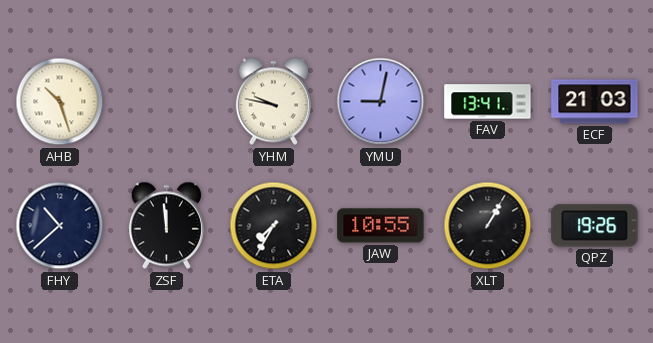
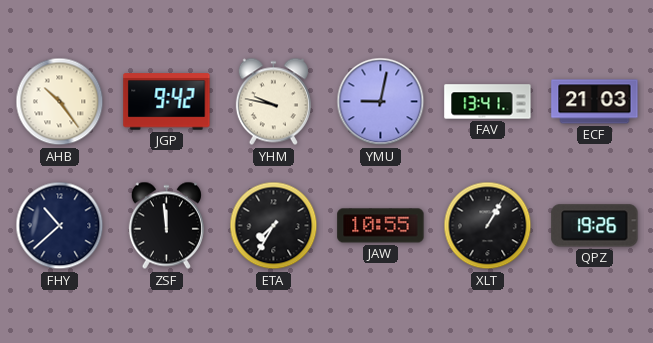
AHB: 10:27 -> 10:24 (60, 102)
JGP: none -> 9:42 (167, 102)
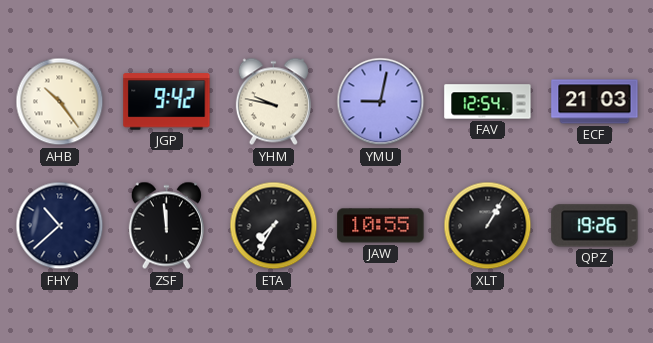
FAV: 13:41 -> 12:54 (488, 102)
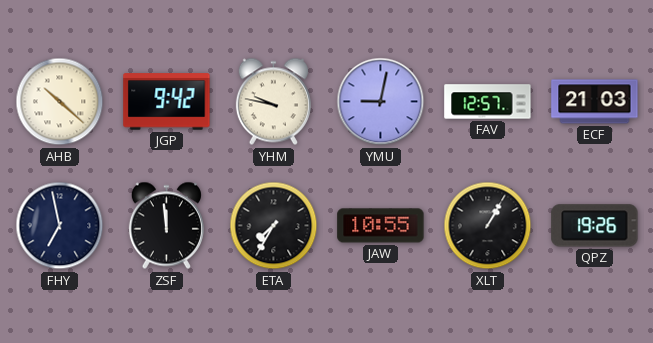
AHB: 10:24 -> 10:22 (60, 102)
FAV: 12:54 -> 12:57 (488, 102)
FHY: 10:38 -> 6:58 (60, 226)
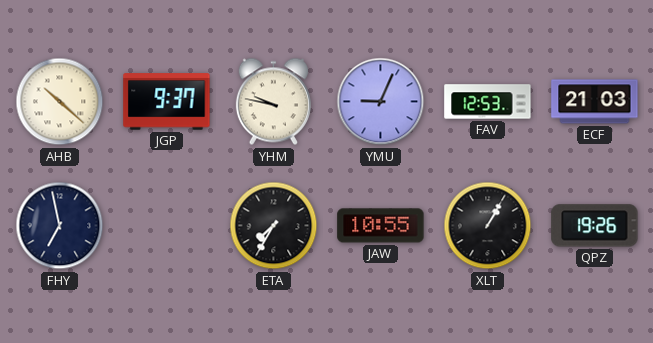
JGP: 9:42 -> 9:37 (167, 102)
YMU: 9:02 -> 9:04 (381, 102)
FAV: 12:57 -> 12:53 (488, 102)
ZSF: 11:59 -> none (166, 226)
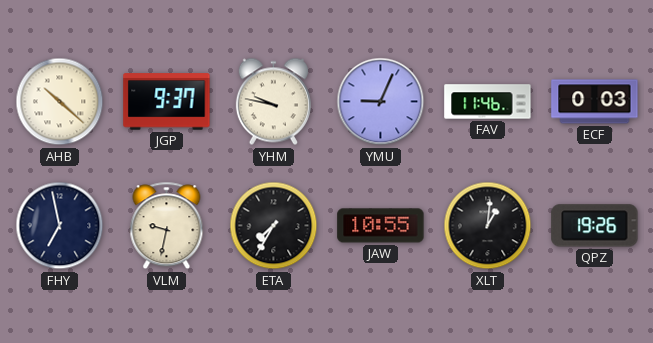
FAV: 12:53 -> 11:46 (488, 102)
ECF: 21:03 -> 0:03 (595, 102)
VLM: none -> 9:32 (167, 226)
XLT: 1:05 -> 1:01 (488, 226)
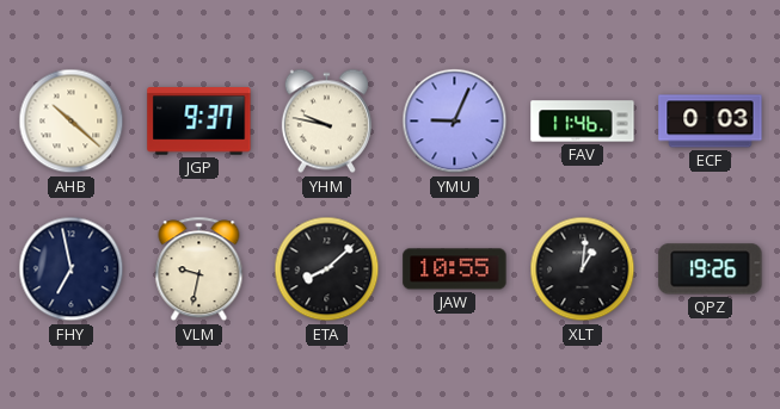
ETA: 7:35 -> 8:08 (327, 269)
